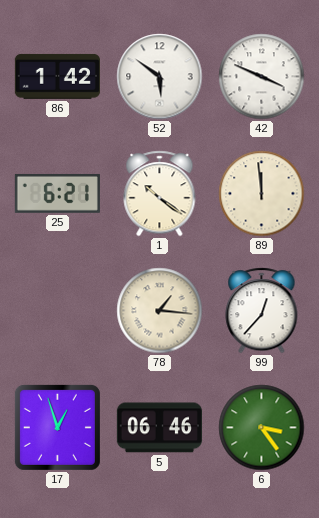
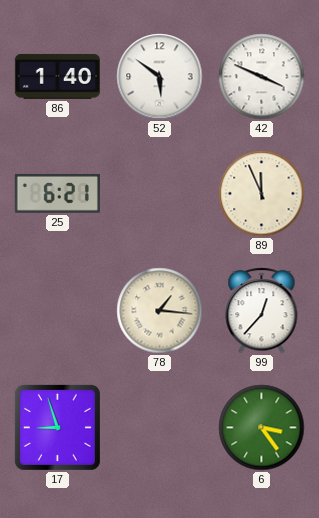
86: 1:42 -> 1:40 (57, 76)
1: 10:21 -> none (160, 194)
89: 11:59 -> 11:56 (262, 194)
17: 12:57 -> 8:57 (57, 427)
5: 06:46 -> none (159, 428)
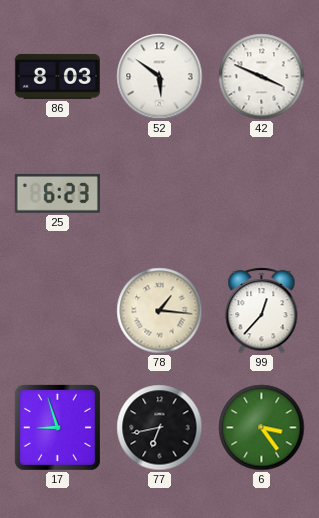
86: 1:40 -> 8:03 (57, 76)
25: 6:21 -> 6:23 (57, 193)
89: 11:56 -> none (262, 194)
77: none -> 6:43 (160, 428)
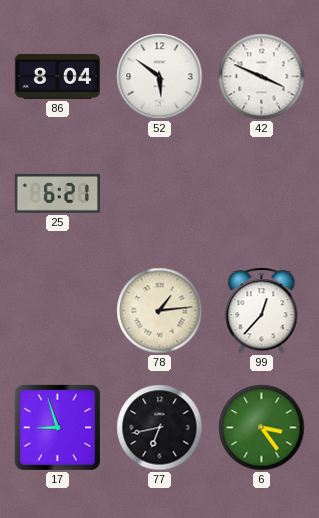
86: 8:03 -> 8:04 (57, 76)
25: 6:23 -> 6:21 (57, 193)
78: 1:16 -> 1:14 (160, 311)
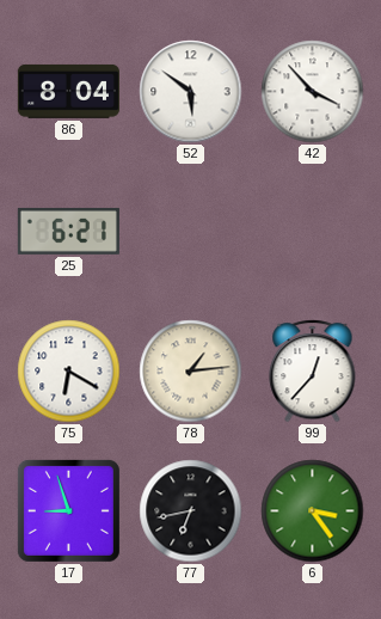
42: 3:49 -> 3:53 (313, 92)
75: none -> 6:20 (69, 372)
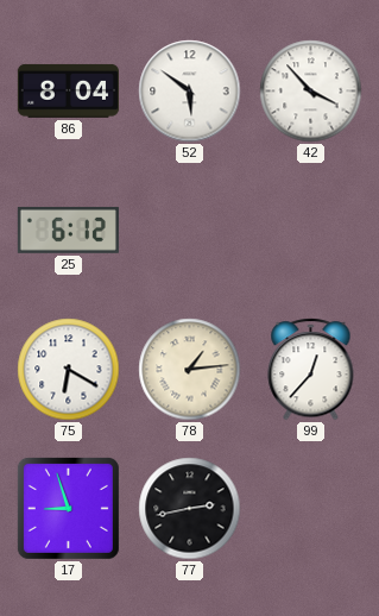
25: 6:21 -> 6:12 (68, 230)
77: 6:43 -> 2:43 (190, 509)
6: 3:24 -> none (313, 511)
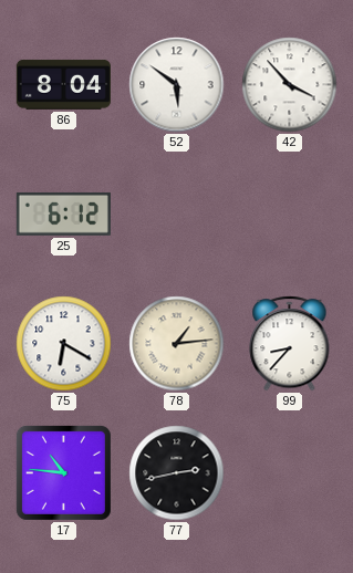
99: 12:37 -> 8:37 (290, 344)
17: 8:57 -> 10:46 (63, 472)
